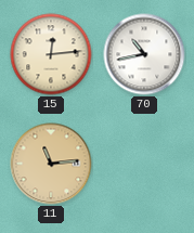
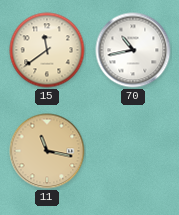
15: 12:14 -> 11:39 (47, 50)
11: 11:14 -> 11:17 (47, 151)
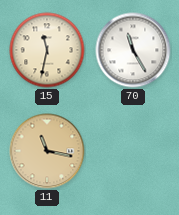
15: 11:39 -> 11:32 (47, 50)
70: 10:43 -> 11:25 (133, 50)
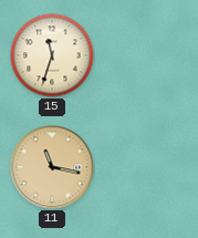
15: 11:32 -> 11:33 (52, 55)
70: 11:25 -> none (133, 50)
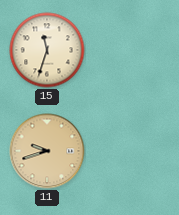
11: 11:17 -> 9:42 (47, 151)
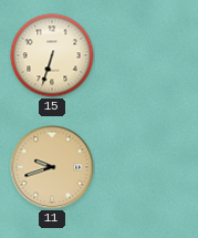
15: 11:33 -> 6:33 (52, 55)
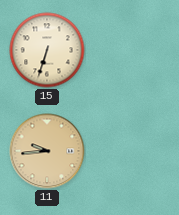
11: 9:42 -> 9:44 (47, 151)
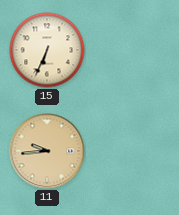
15: 6:33 -> 6:34 (47, 50)
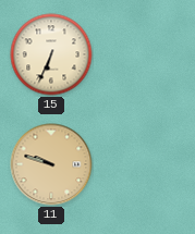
11: 9:44 -> 9:48 (51, 164)
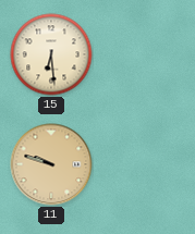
15: 6:34 -> 6:29 (51, 54)
